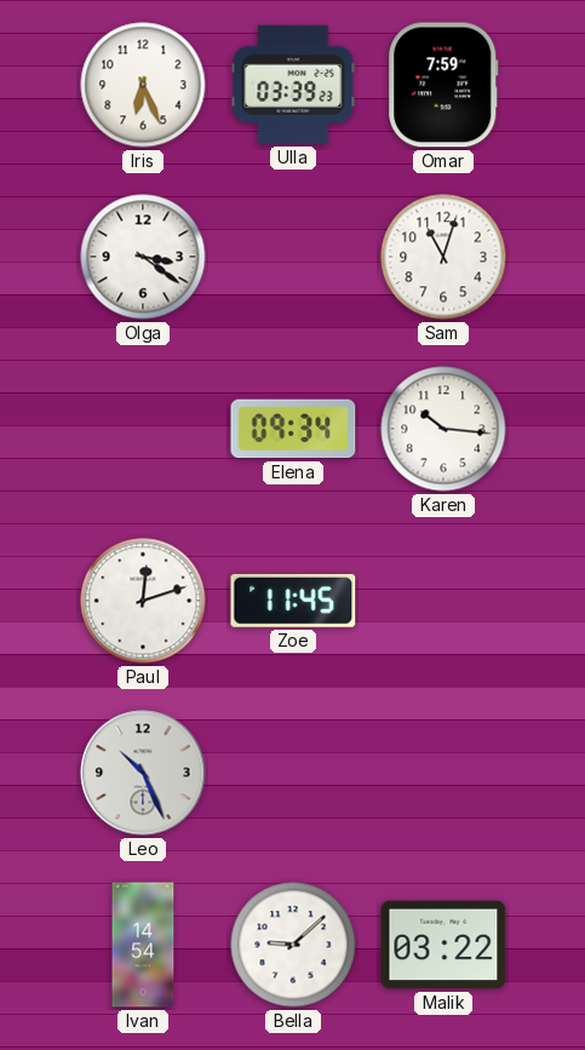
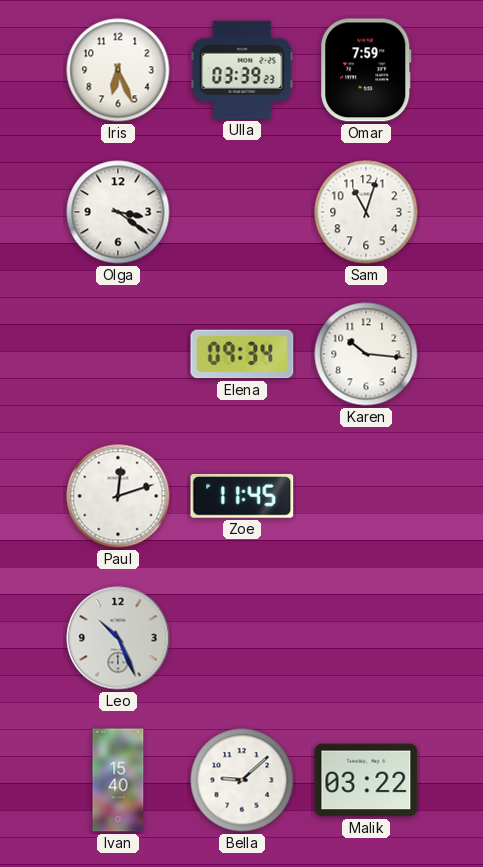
Ivan: 14:54 -> 15:40 (118, 780)
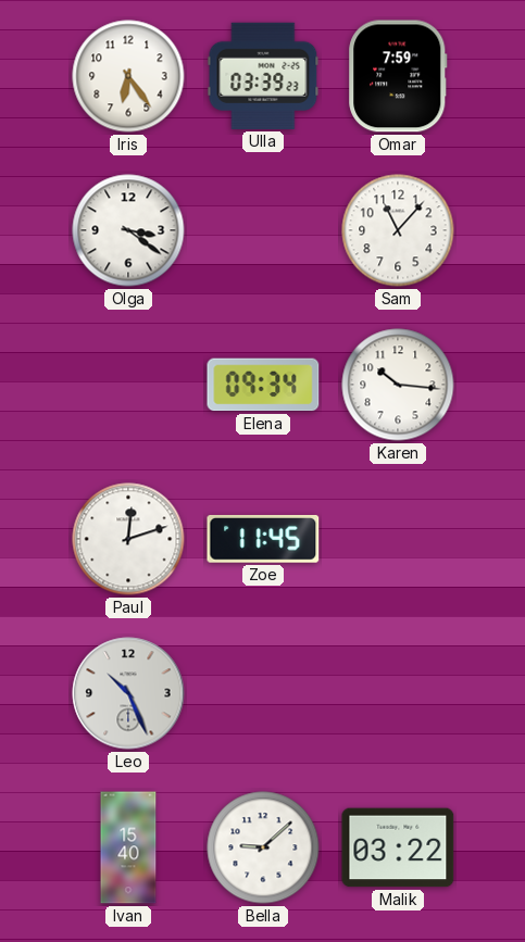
Iris: 6:26 -> 6:24 (128, 76)
Sam: 11:03 -> 11:07 (398, 230)
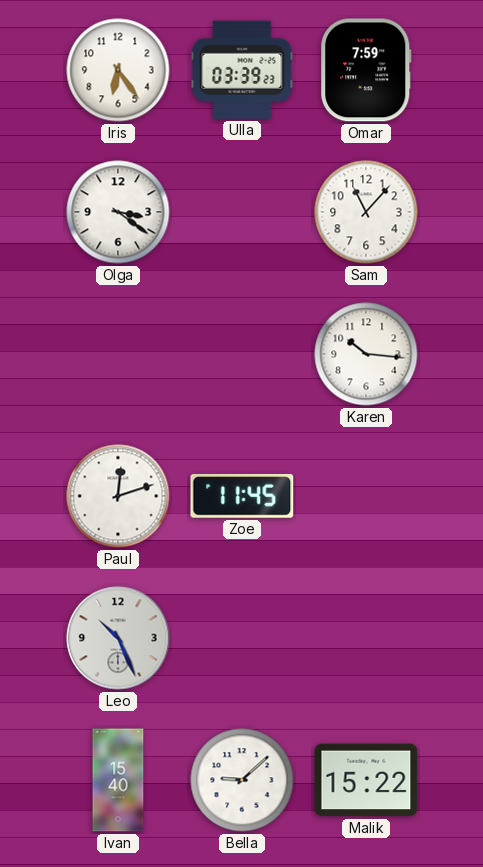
Elena: 09:34 -> none (263, 385)
Malik: 03:22 -> 15:22 (366, 780)
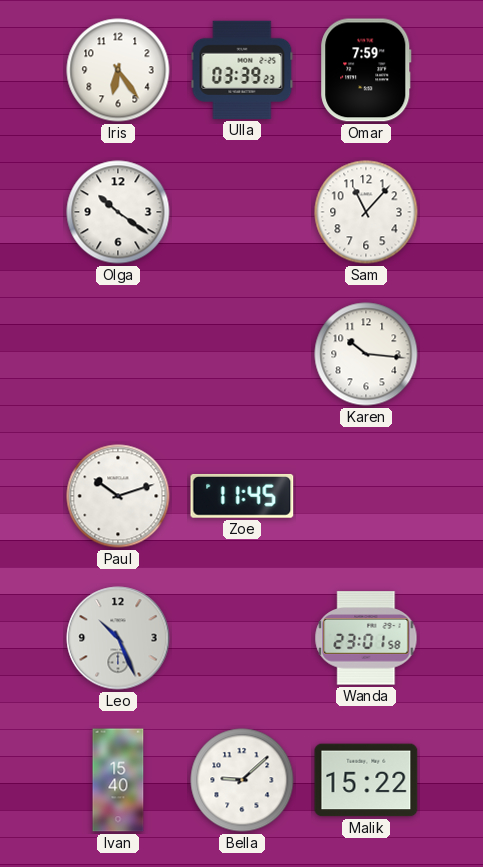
Olga: 3:21 -> 10:21 (118, 212)
Paul: 12:12 -> 10:12 (118, 496)
Wanda: none -> 23:01 (366, 638)
